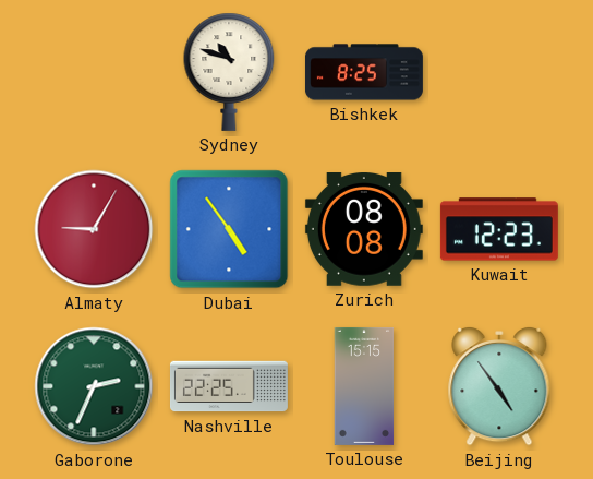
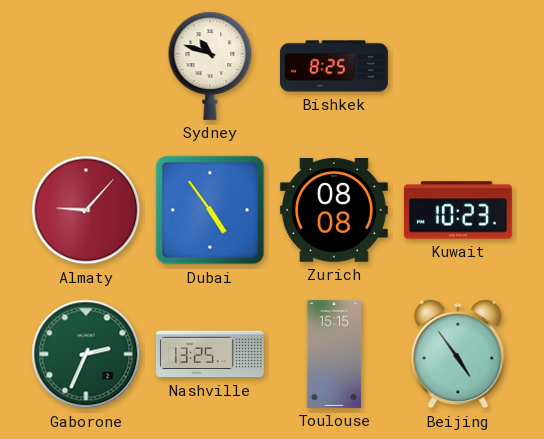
Almaty: 9:05 -> 9:07 (86, 210)
Kuwait: 12:23 -> 10:23 (458, 210)
Nashville: 22:25 -> 13:25 (210, 354)
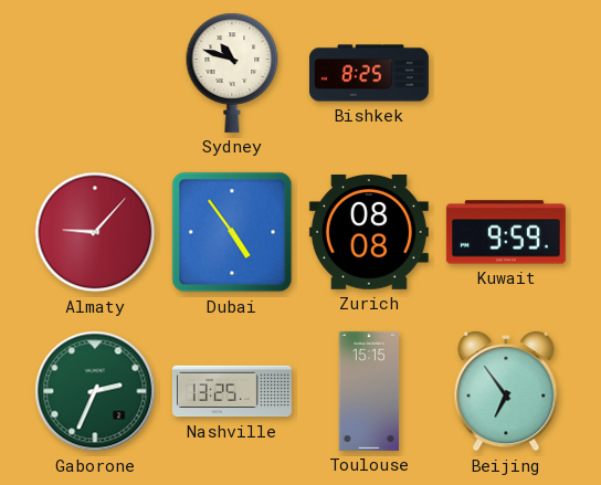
Kuwait: 10:23 -> 9:59 (506, 232)
Beijing: 4:54 -> 6:54 (506, 391)
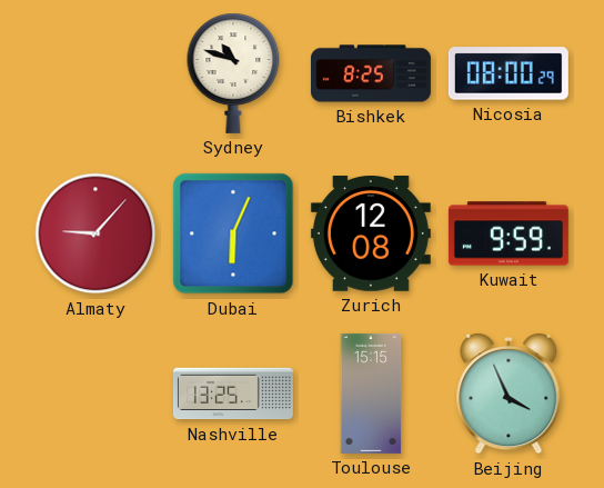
Nicosia: none -> 08:00 (509, 73)
Dubai: 4:54 -> 6:04 (233, 233)
Zurich: 08:08 -> 12:08 (371, 235)
Gaborone: 2:34 -> none (95, 391)
Beijing: 6:54 -> 3:56 (509, 394)
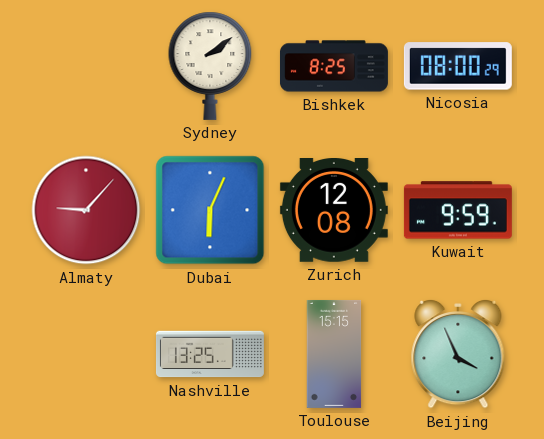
Sydney: 10:48 -> 2:09 (210, 66)
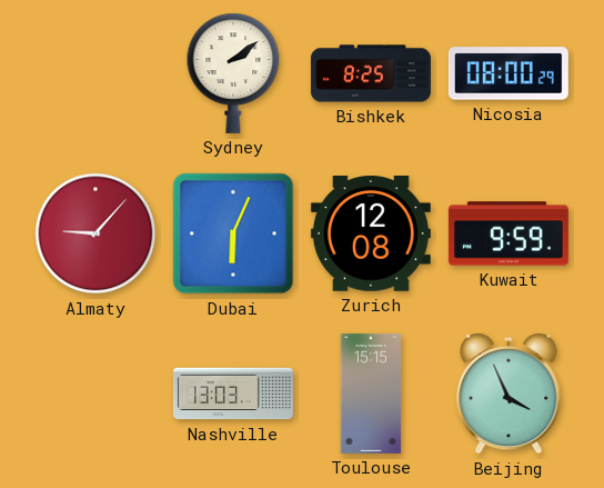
Nashville: 13:25 -> 13:03 (233, 394)
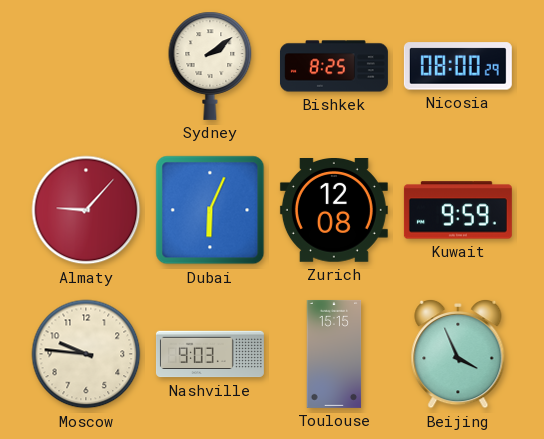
Moscow: none -> 9:46 (86, 354)
Nashville: 13:03 -> 9:03 (210, 354)
